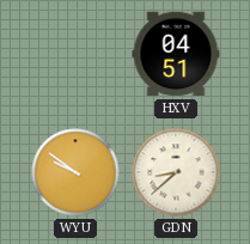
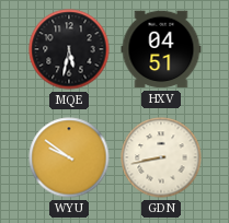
MQE: none -> 5:32 (69, 49)
GDN: 8:38 -> 8:43 (161, 157)
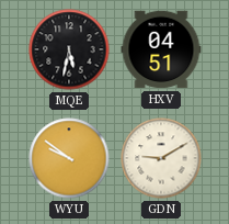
GDN: 8:43 -> 9:10 (161, 158)
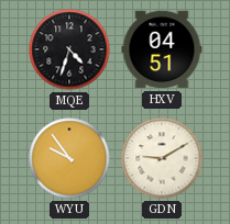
MQE: 5:32 -> 4:33 (69, 49)
WYU: 9:51 -> 9:54 (69, 158)
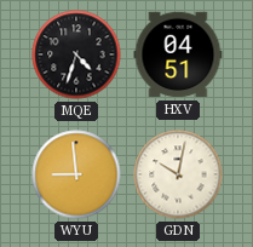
WYU: 9:54 -> 8:59 (76, 174)
GDN: 9:10 -> 10:02 (178, 174)
